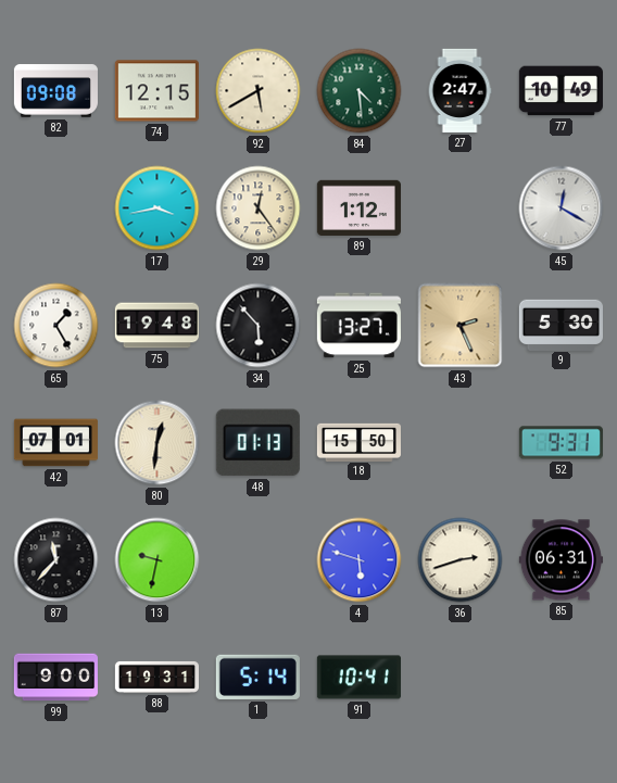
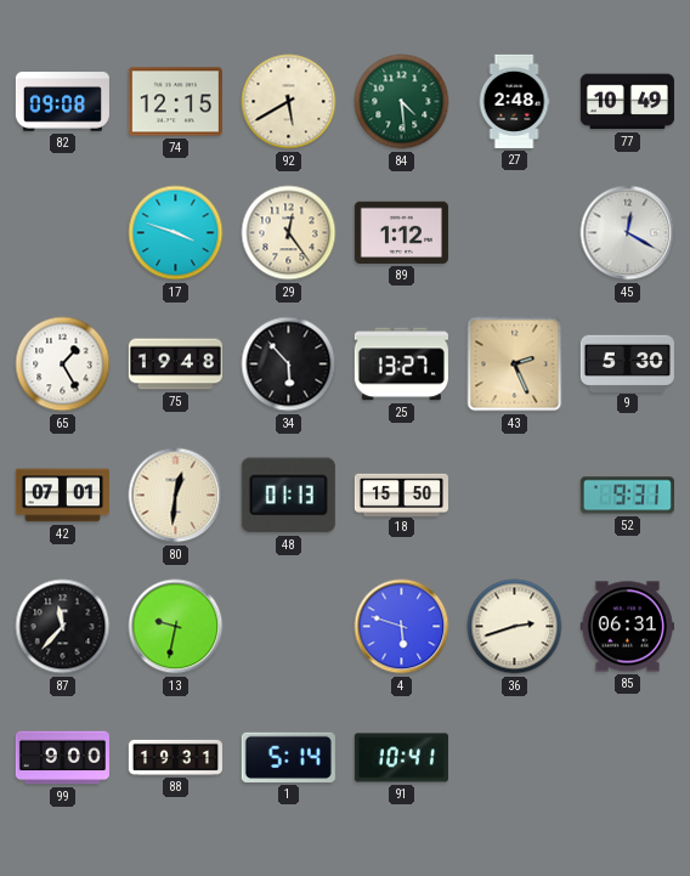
27: 2:47 -> 2:48 (514, 101)
17: 3:43 -> 3:48 (176, 233)
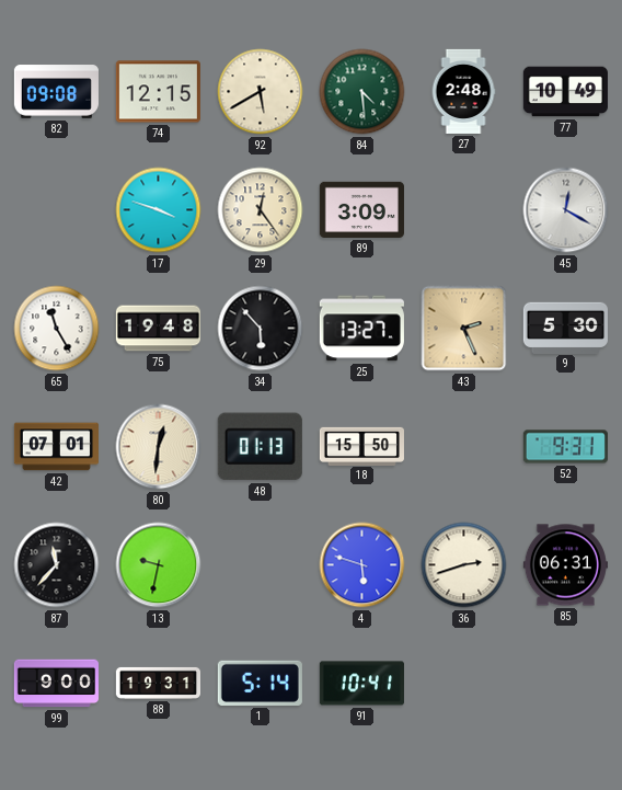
89: 1:12 -> 3:09 (361, 209)
65: 1:25 -> 11:25 (57, 329)
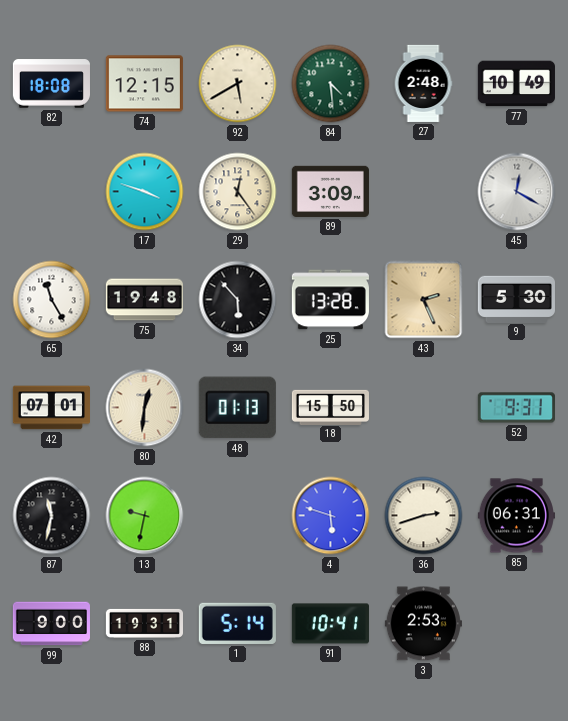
82: 09:08 -> 18:08 (51, 84)
25: 13:27 -> 13:28 (330, 300)
87: 11:37 -> 11:32 (52, 516)
3: none -> 2:53 (423, 624)
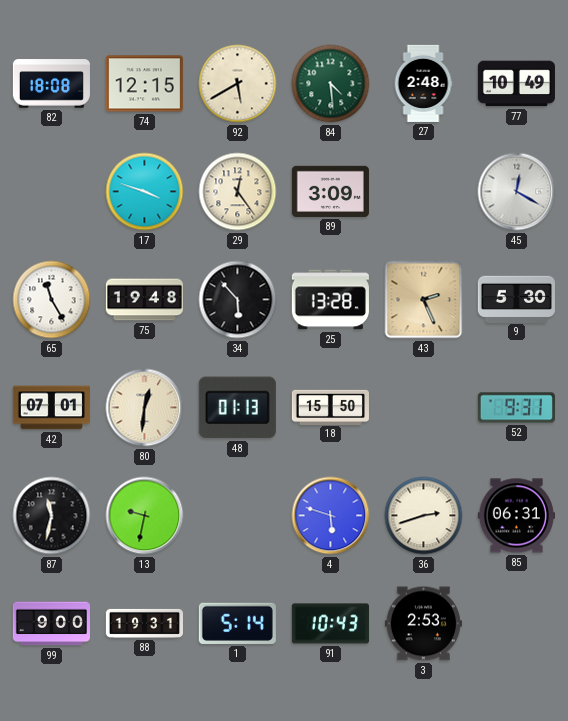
91: 10:41 -> 10:43 (330, 624)
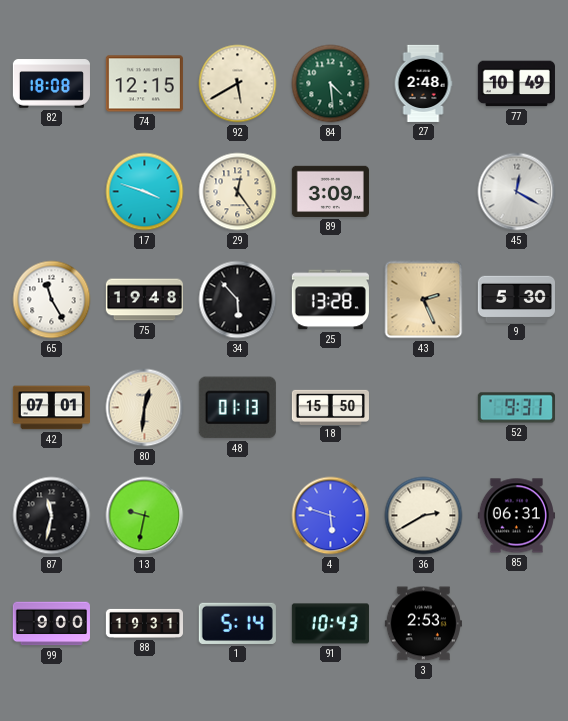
36: 2:42 -> 2:40 (424, 516)
